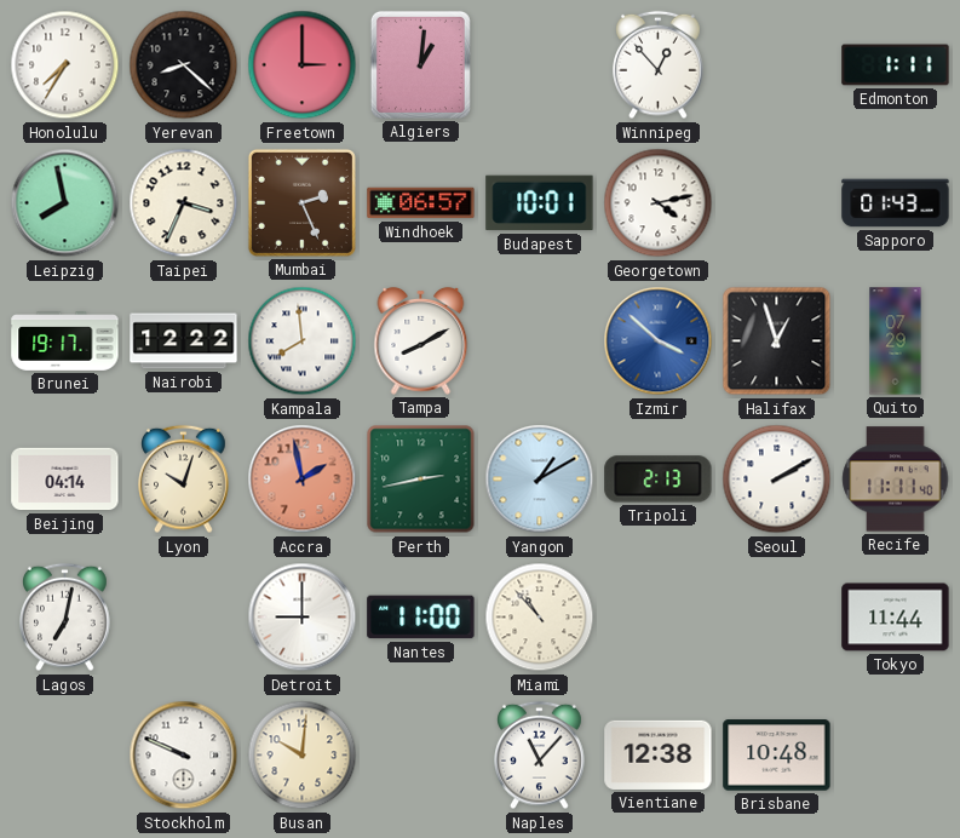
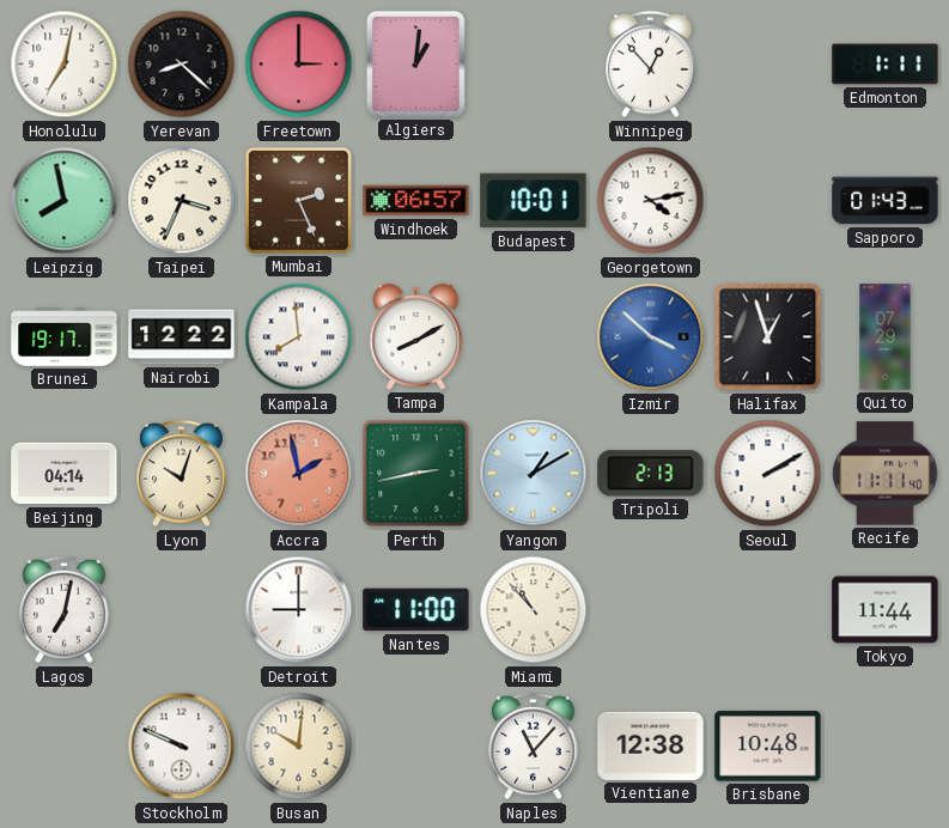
Honolulu: 7:35 -> 7:02 (65, 65)
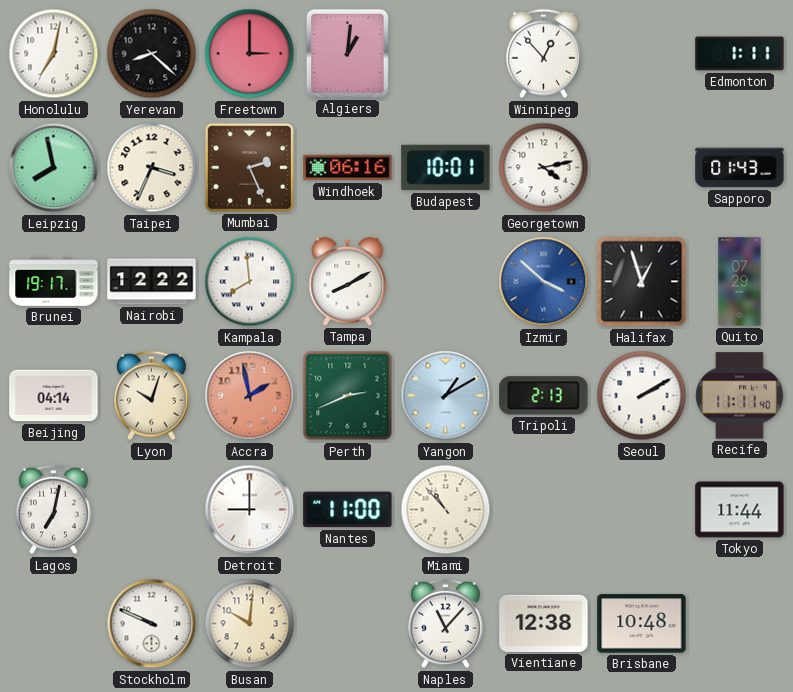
Windhoek: 06:57 -> 06:16 (348, 168)
Perth: 2:43 -> 2:41 (348, 396)
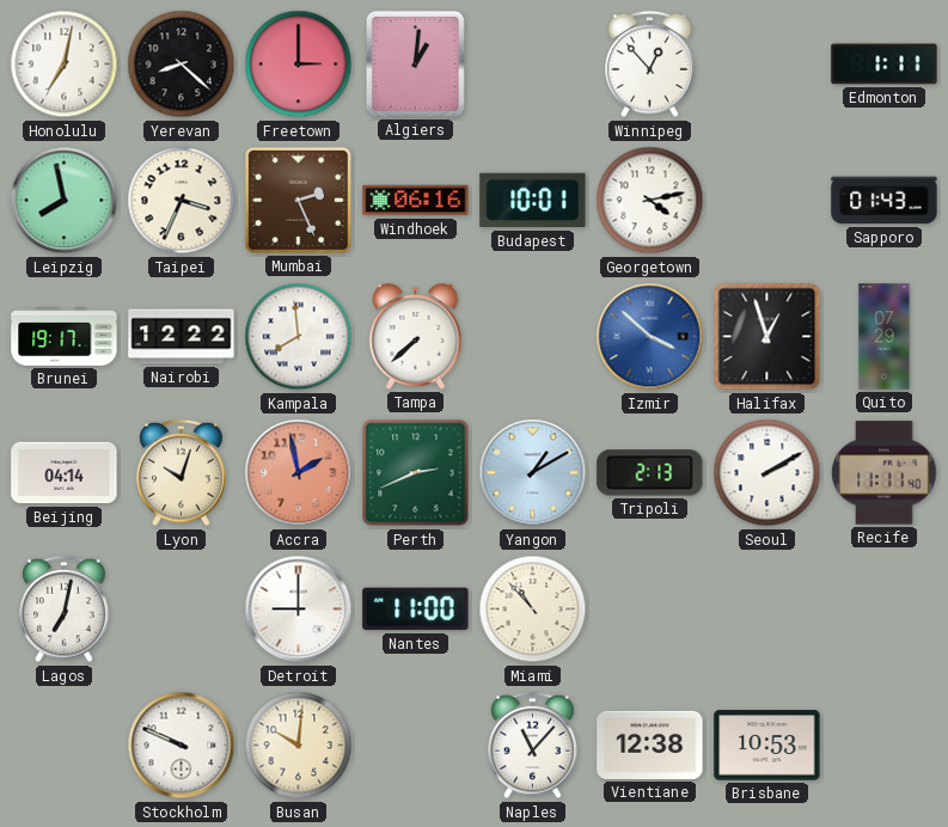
Tampa: 8:10 -> 7:38 (416, 336)
Tokyo: 11:44 -> none (740, 510)
Brisbane: 10:48 -> 10:53 (767, 746)
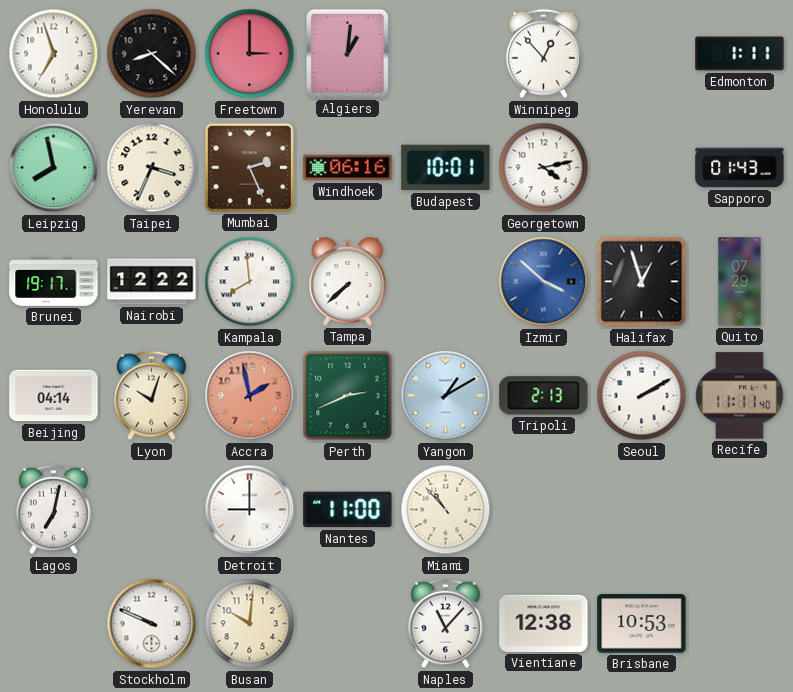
Honolulu: 7:02 -> 6:57 (54, 54)
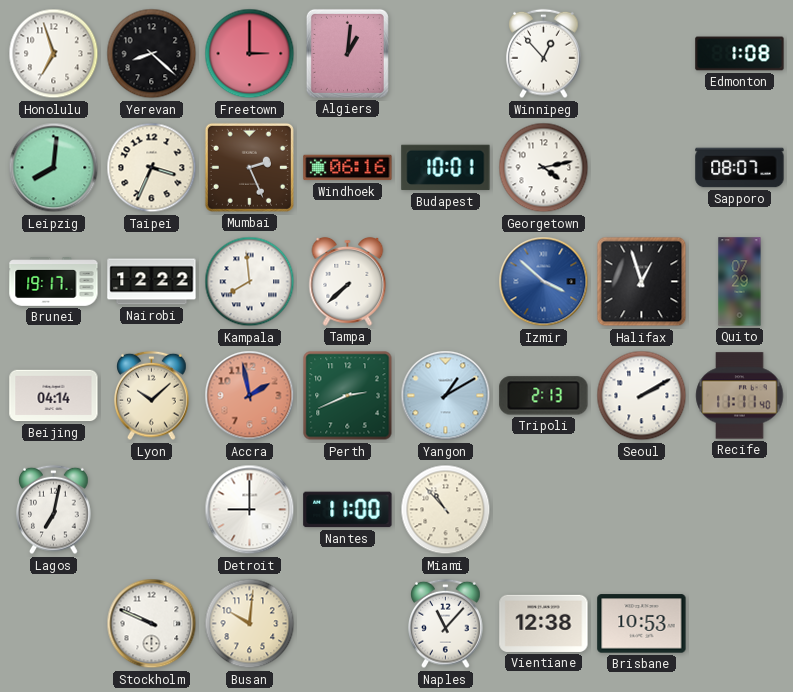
Edmonton: 1:11 -> 1:08 (740, 54)
Leipzig: 7:58 -> 8:01 (54, 168)
Sapporo: 01:43 -> 08:07 (740, 168)
Lyon: 10:03 -> 10:08 (152, 396)
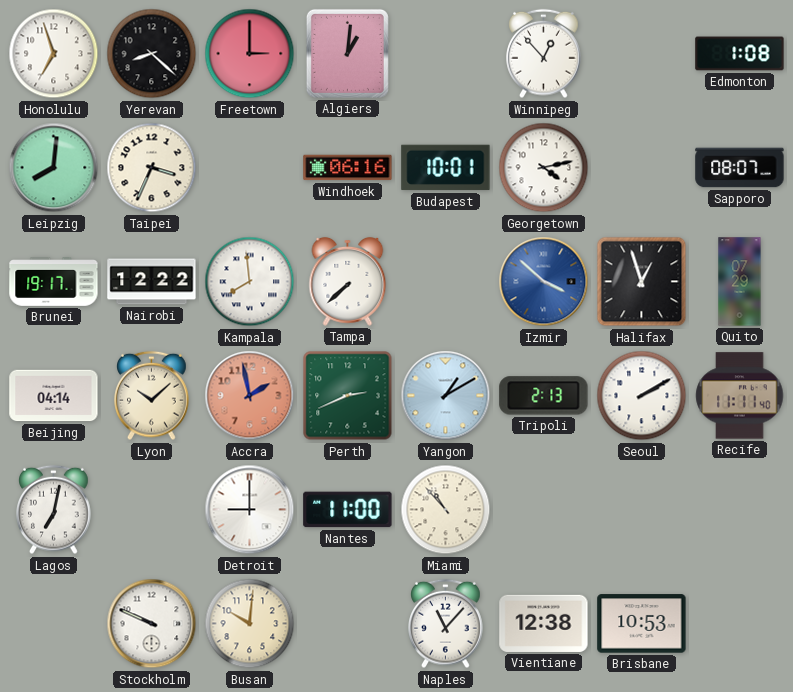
Mumbai: 2:26 -> none (249, 167)
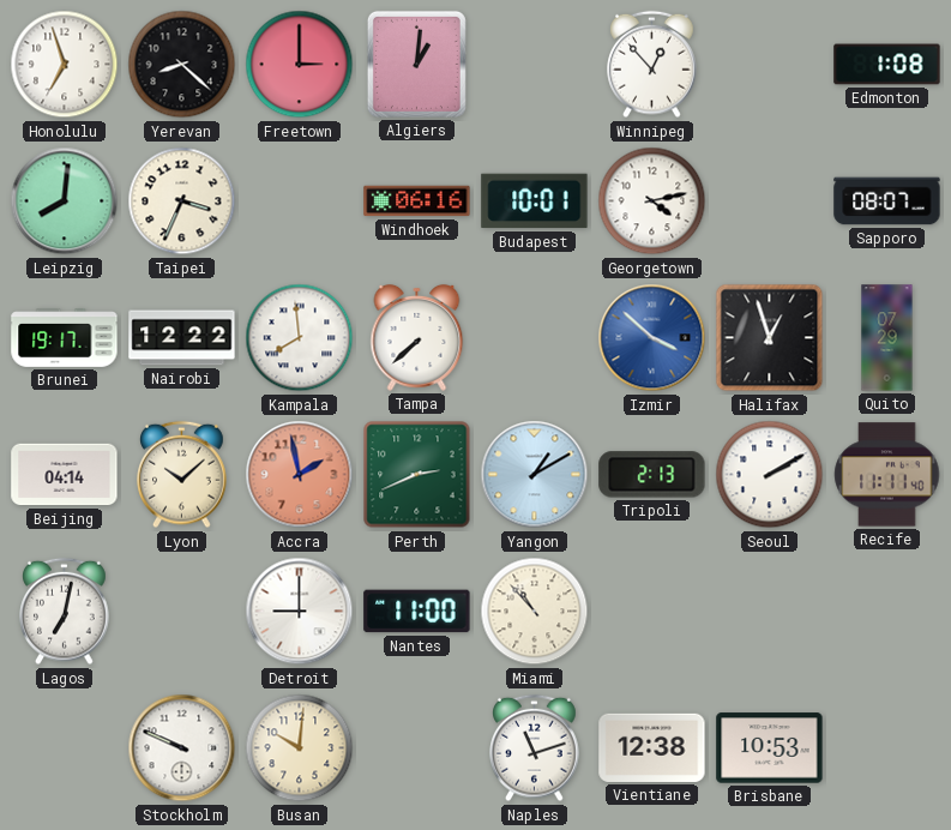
Naples: 11:07 -> 11:12 (535, 748)
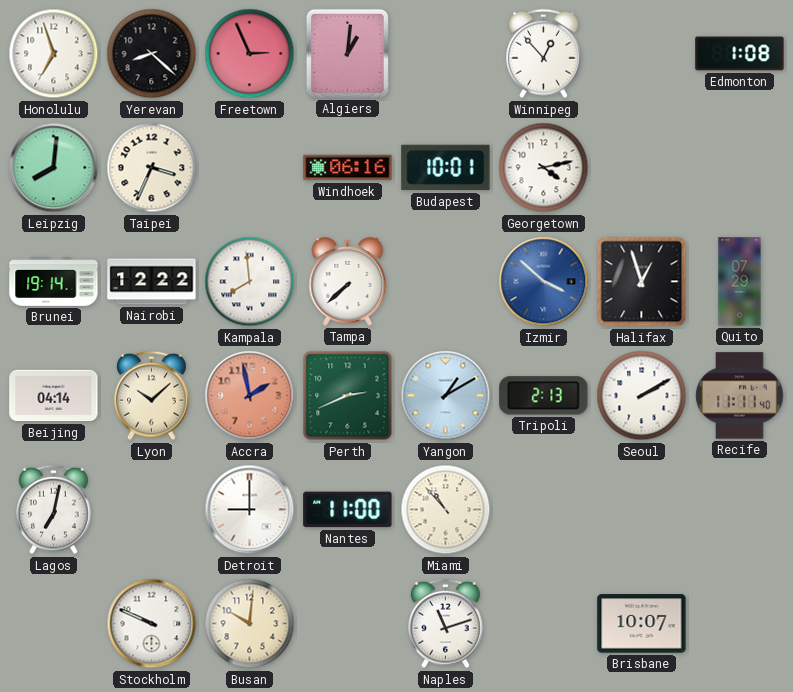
Freetown: 3:00 -> 2:56 (250, 54)
Sapporo: 08:07 -> none (887, 202)
Brunei: 19:17 -> 19:14 (54, 282)
Vientiane: 12:38 -> none (652, 747)
Brisbane: 10:53 -> 10:07 (642, 624)
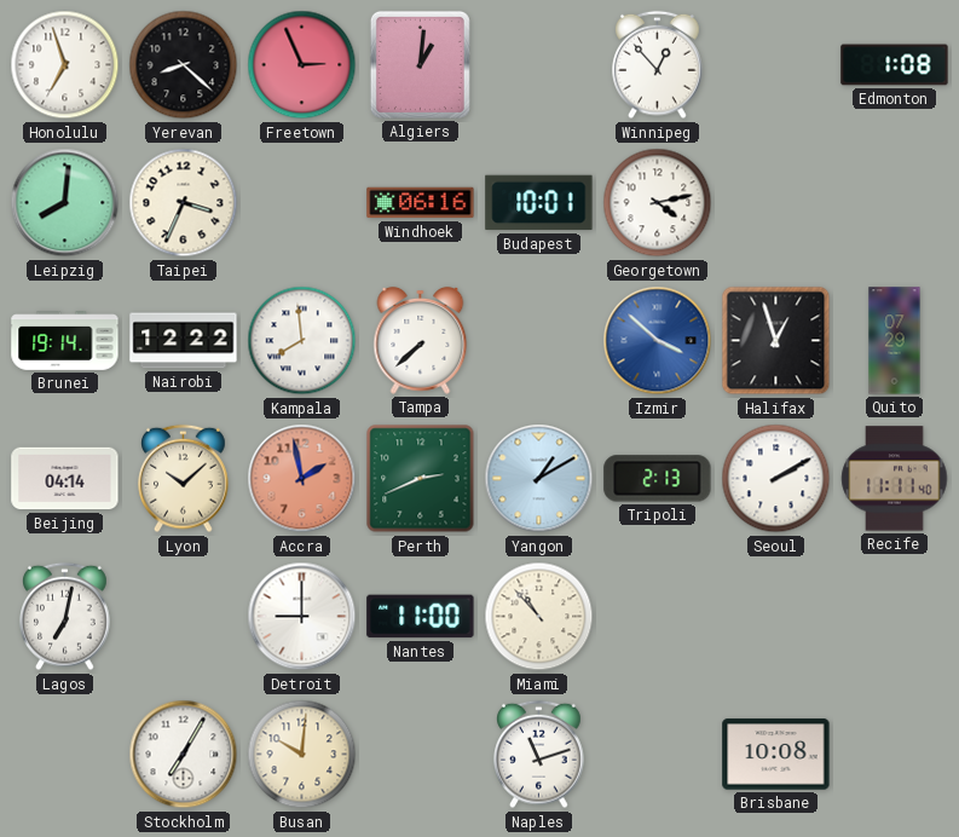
Stockholm: 9:49 -> 7:05 (184, 755)
Brisbane: 10:07 -> 10:08 (776, 755)
